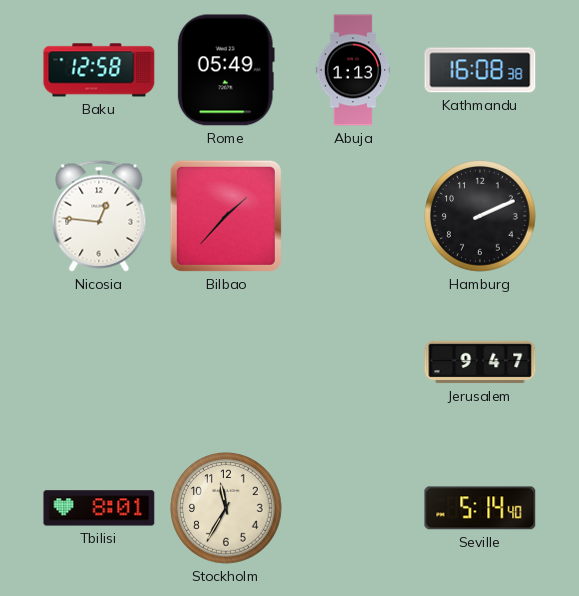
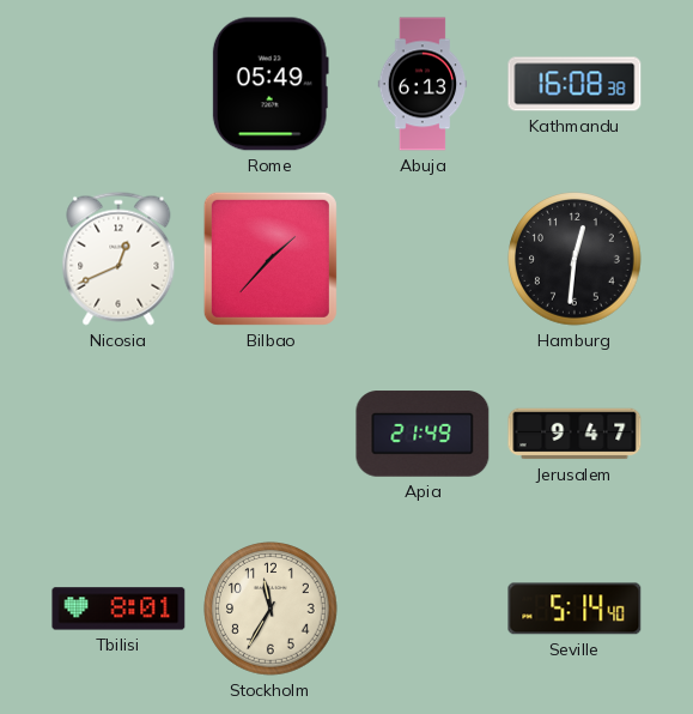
Baku: 12:58 -> none (99, 70)
Abuja: 1:13 -> 6:13 (423, 84)
Nicosia: 12:46 -> 12:41 (118, 259)
Hamburg: 2:11 -> 12:31 (575, 259)
Apia: none -> 21:49 (423, 434)
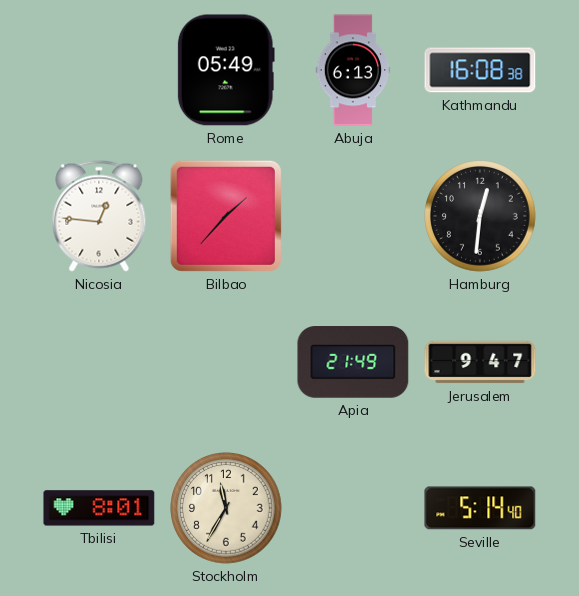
Nicosia: 12:41 -> 12:46 (99, 216)
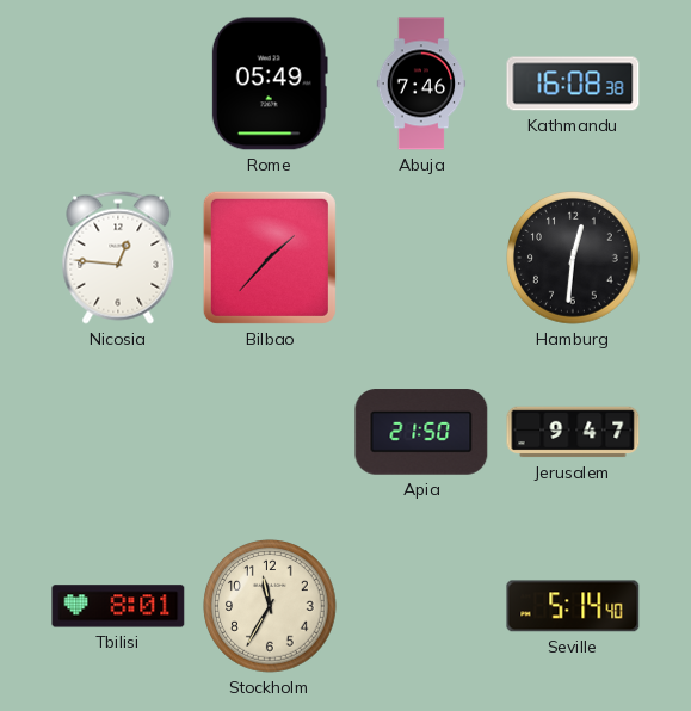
Abuja: 6:13 -> 7:46 (421, 84)
Apia: 21:49 -> 21:50 (421, 432)
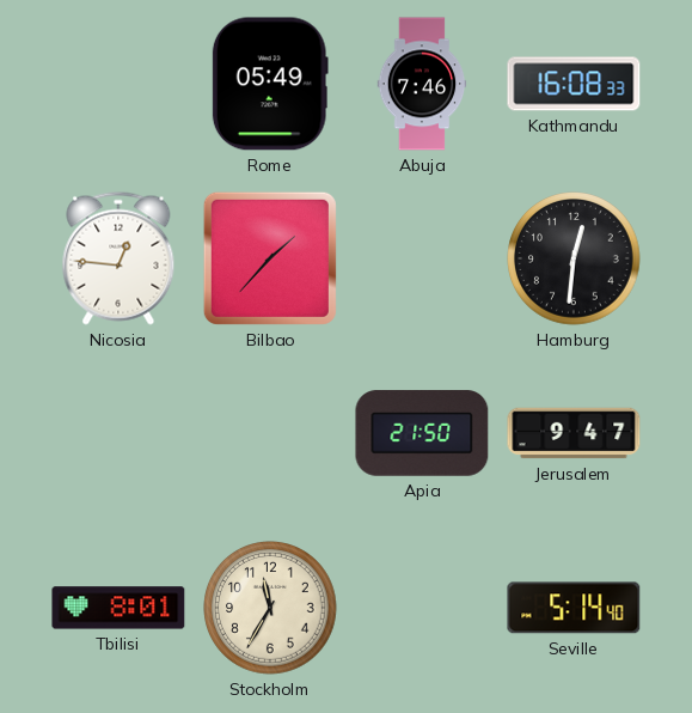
Kathmandu: 16:08:38 -> 16:08:33 (574, 84)
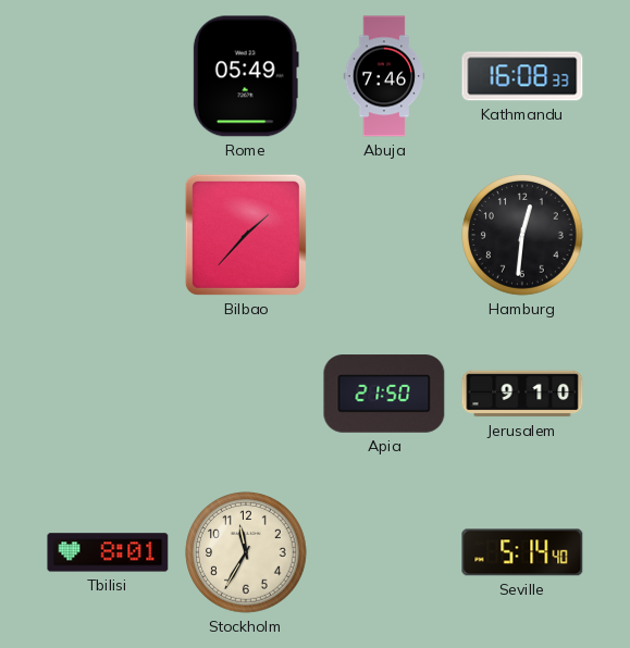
Nicosia: 12:46 -> none (118, 258)
Jerusalem: 9:47 -> 9:10 (522, 394)
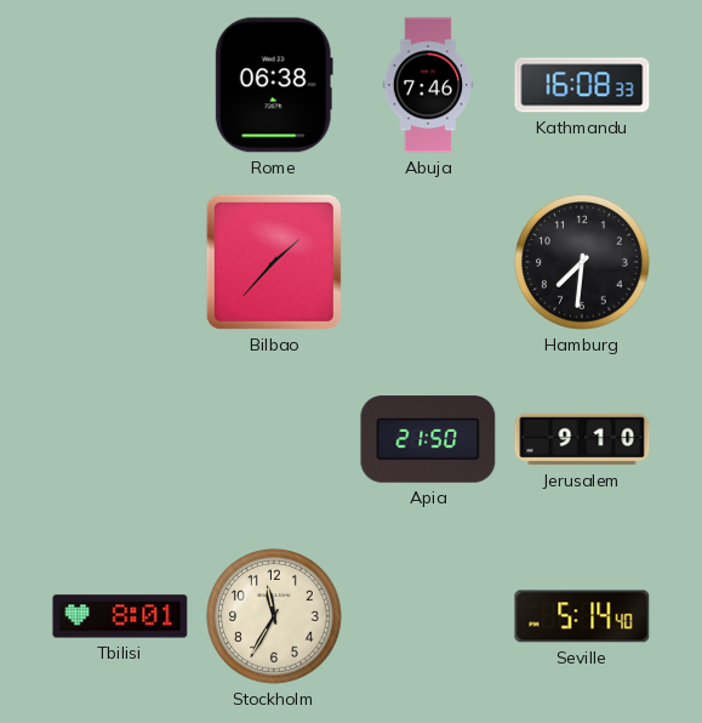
Rome: 05:49 -> 06:38 (274, 85)
Hamburg: 12:31 -> 7:31 (582, 262)
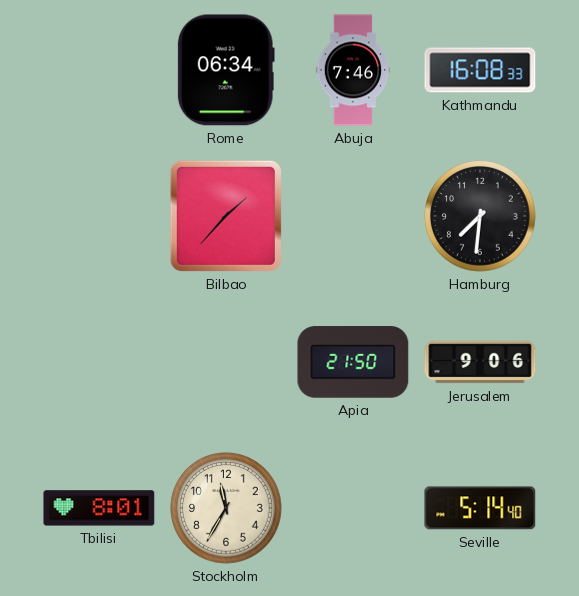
Rome: 06:38 -> 06:34 (226, 70)
Jerusalem: 9:10 -> 9:06 (480, 362)
